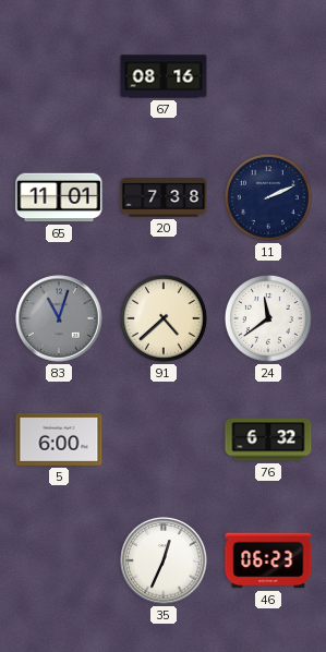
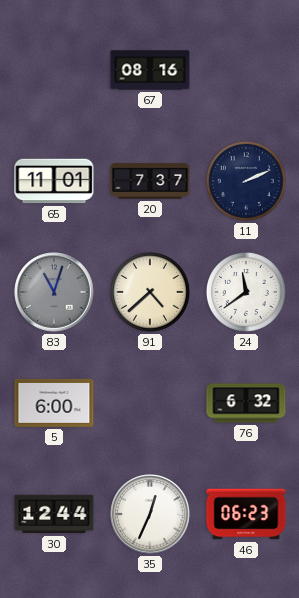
20: 7:38 -> 7:37 (150, 181)
30: none -> 12:44 (54, 514)
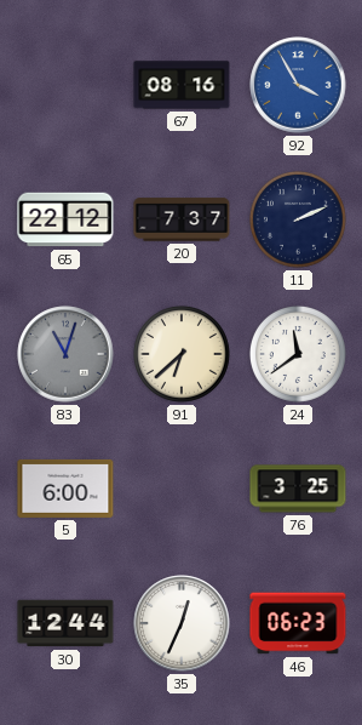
92: none -> 3:55 (298, 85)
65: 11:01 -> 22:12 (65, 219)
91: 4:38 -> 6:38 (182, 354)
76: 6:32 -> 3:25 (298, 489)
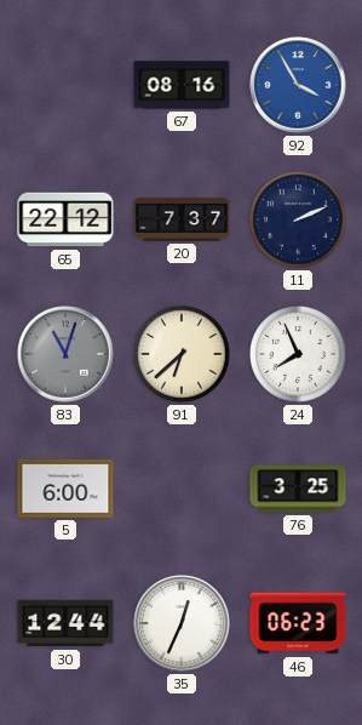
24: 11:39 -> 7:56 (298, 354)
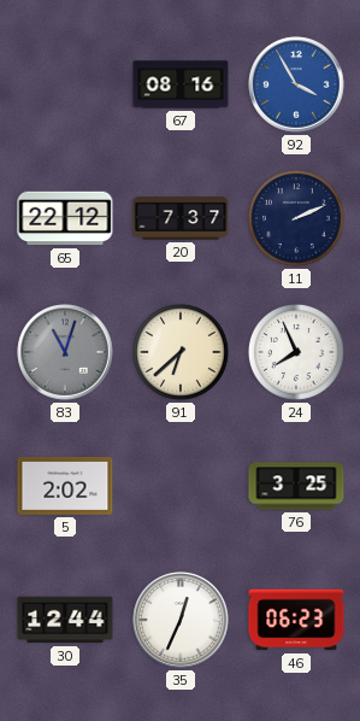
5: 6:00 -> 2:02 (65, 486)
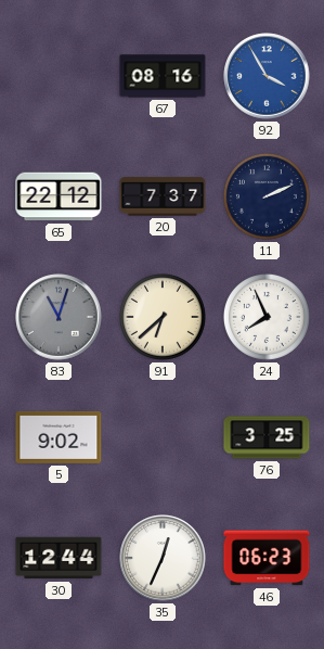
5: 2:02 -> 9:02 (59, 437)
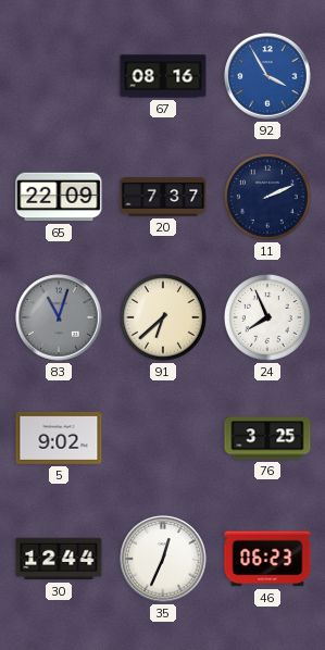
65: 22:12 -> 22:09 (59, 197)
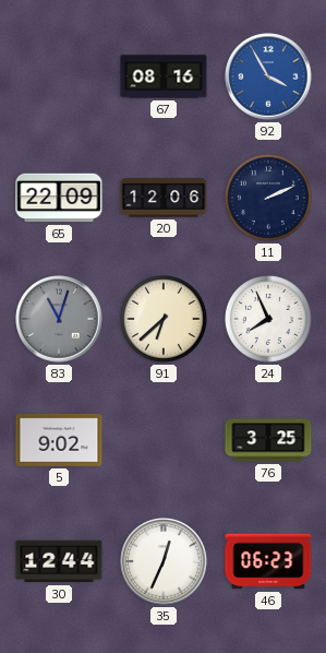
20: 7:37 -> 12:06 (164, 198)
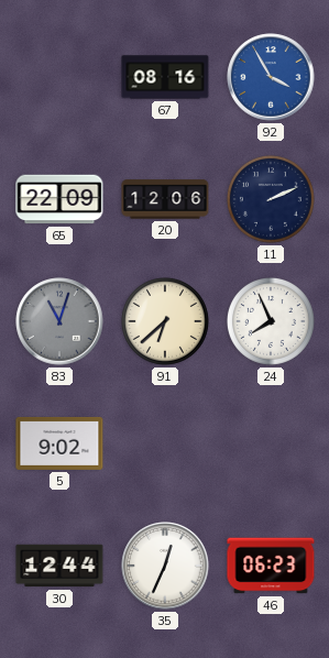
76: 3:25 -> none (268, 440)
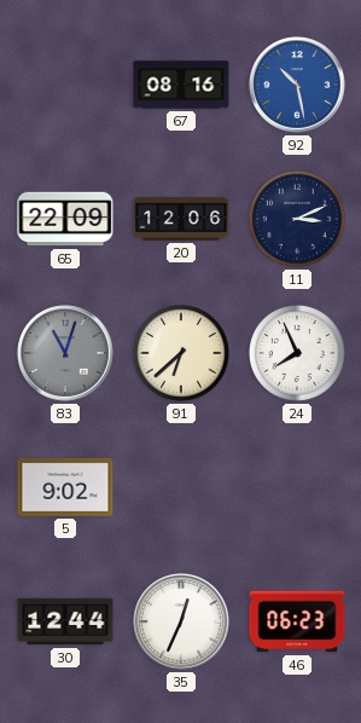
92: 3:55 -> 10:28 (297, 85)
11: 2:11 -> 3:11 (297, 219)
